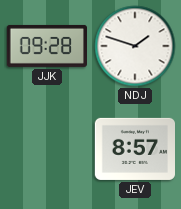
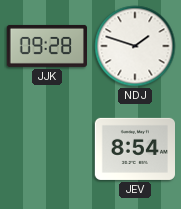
JEV: 8:57 -> 8:54 (134, 149)
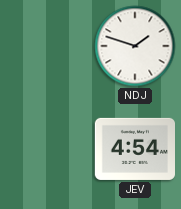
JJK: 09:28 -> none (46, 46)
JEV: 8:54 -> 4:54 (134, 149)
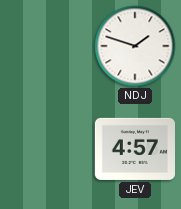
JEV: 4:54 -> 4:57 (134, 149)
